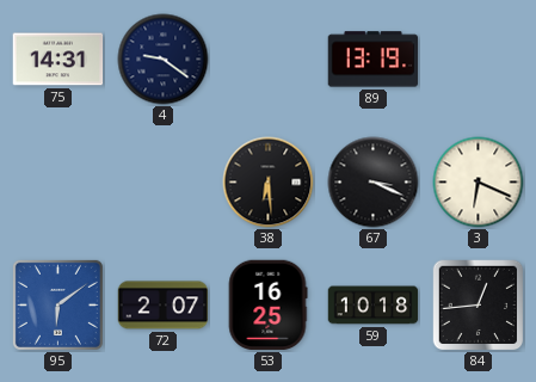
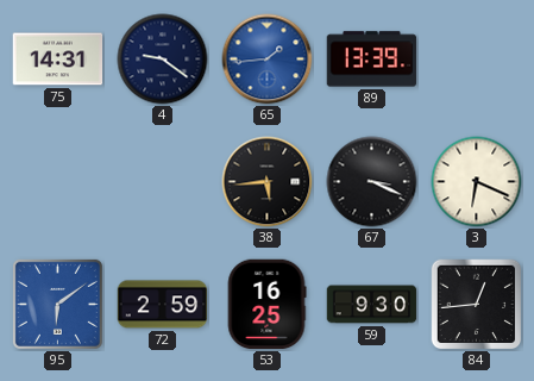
65: none -> 1:44 (268, 60)
89: 13:19 -> 13:39 (372, 60)
38: 6:29 -> 5:44 (268, 182)
72: 2:07 -> 2:59 (163, 305)
59: 10:18 -> 9:30 (372, 305)
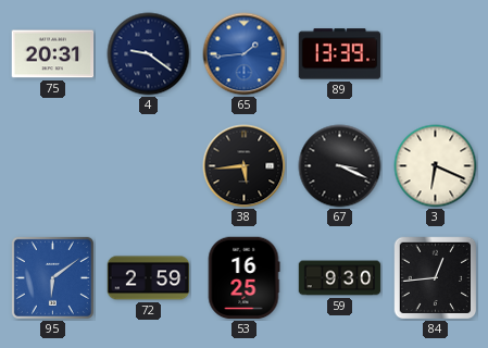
75: 14:31 -> 20:31 (53, 54)
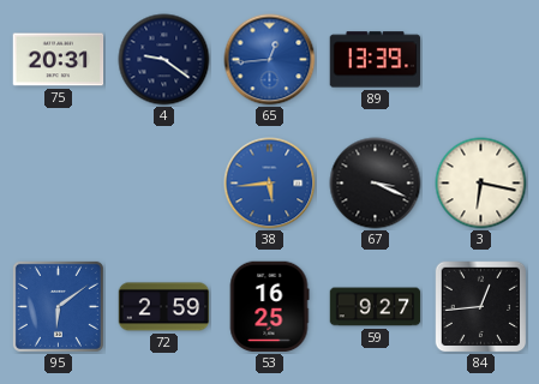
65: 1:44 -> 12:44 (270, 60)
38 dial: black -> blue (270, 184)
3: 6:19 -> 6:17 (481, 184)
59: 9:30 -> 9:27 (376, 307)
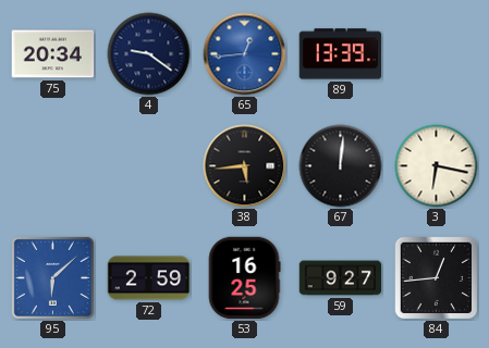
75: 20:31 -> 20:34 (53, 54)
38 dial: blue -> black (245, 166)
67: 3:19 -> 12:01 (341, 166)
95: 6:09 -> 6:08 (52, 277)
